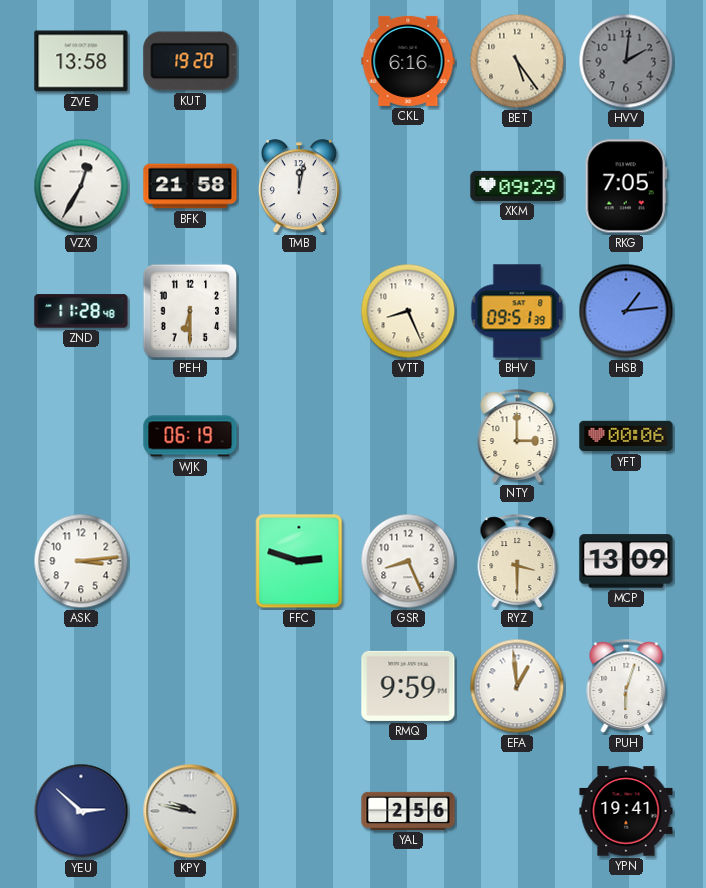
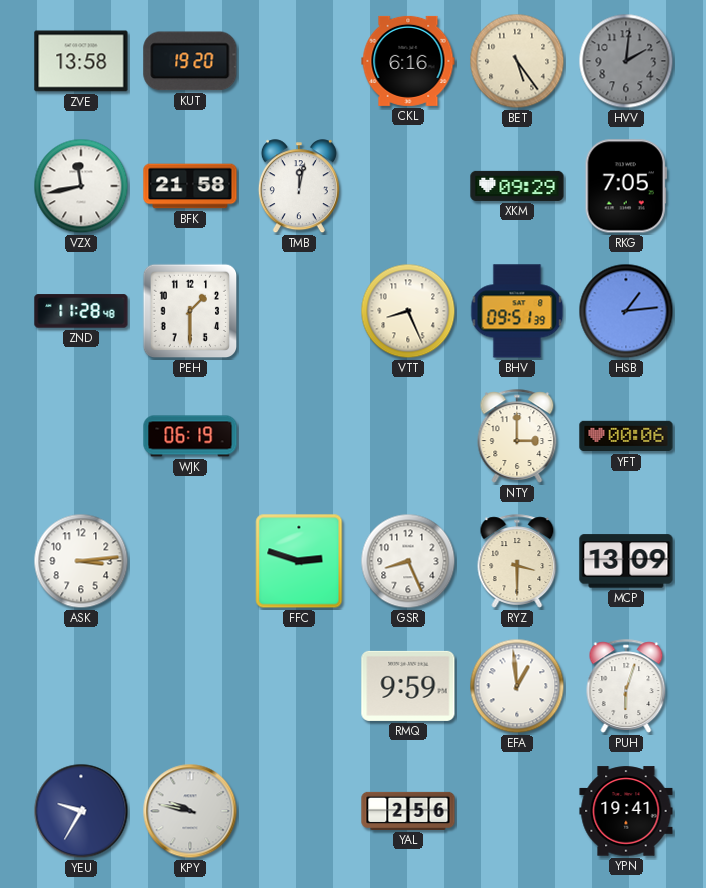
VZX: 12:35 -> 11:43 (81, 186)
PEH: 6:30 -> 1:30 (190, 311)
YEU: 2:52 -> 9:35 (81, 811)
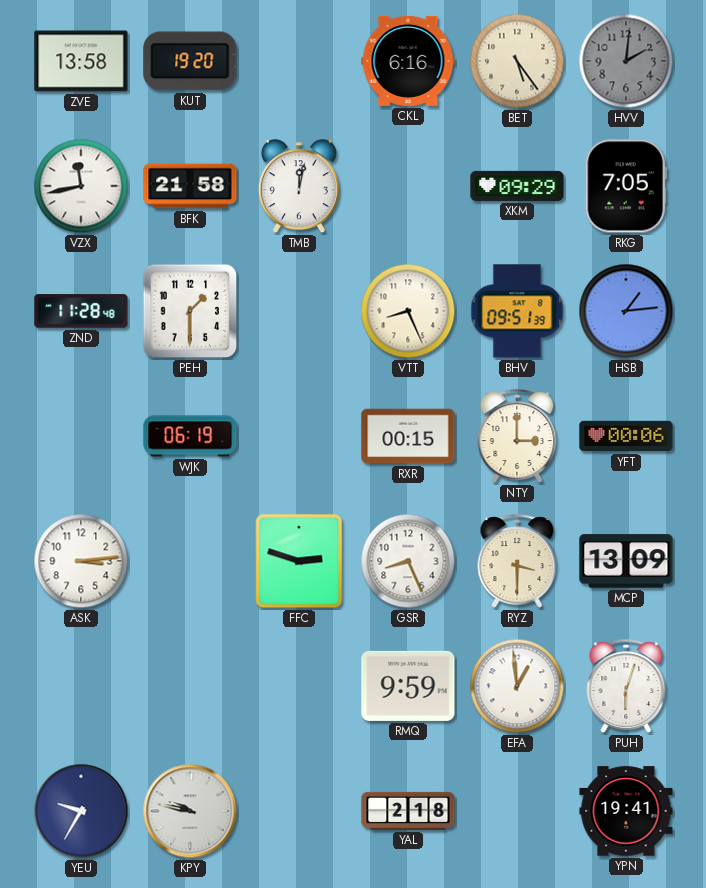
RXR: none -> 00:15 (408, 436)
YAL: 2:56 -> 2:18 (408, 811)
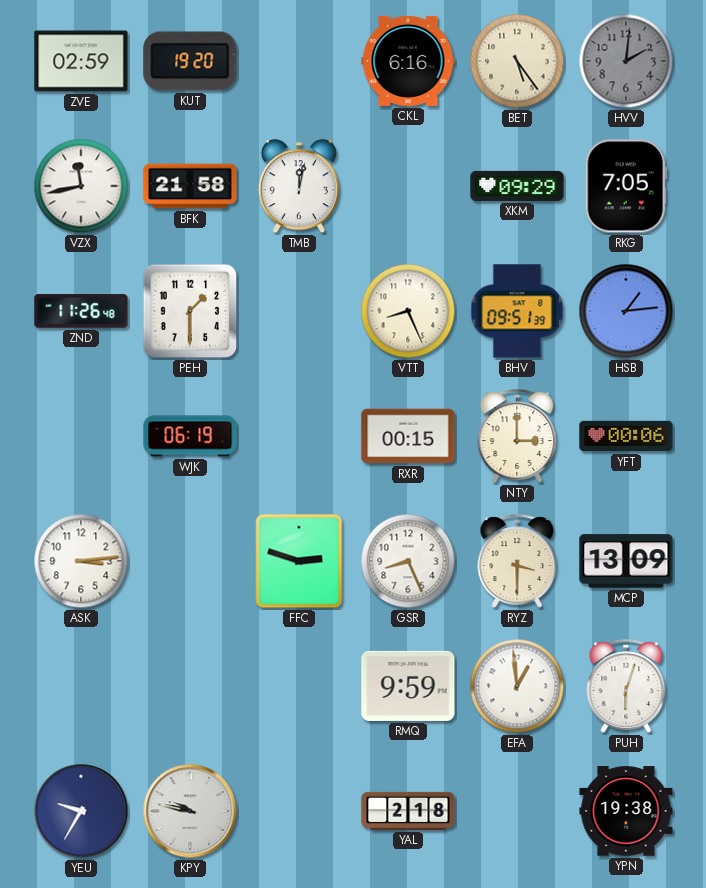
ZVE: 13:58 -> 02:59 (81, 61)
ZND: 11:28 -> 11:26 (81, 311)
YPN: 19:41 -> 19:38 (626, 811)
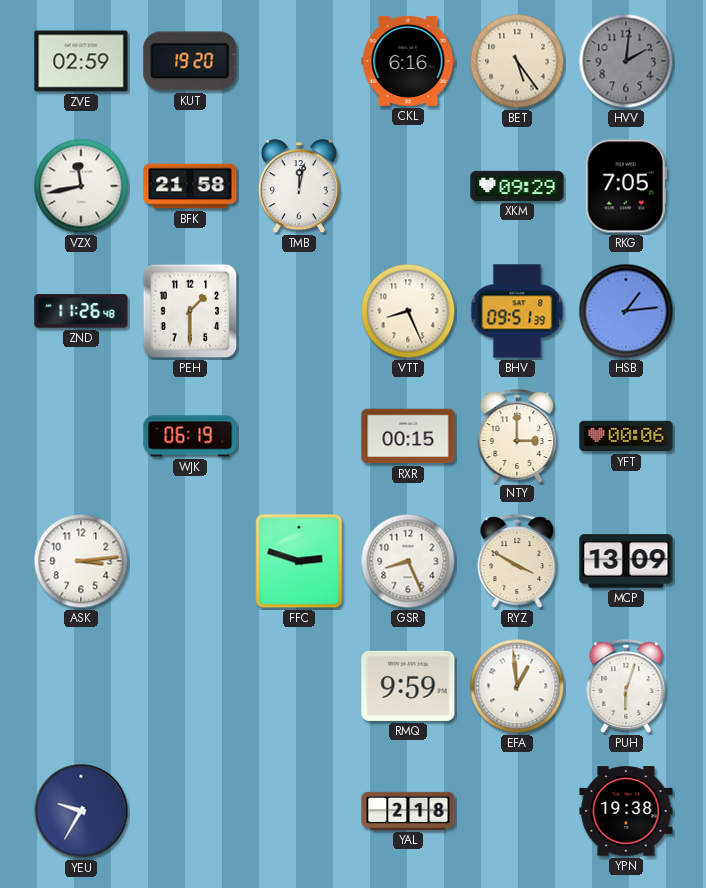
RYZ: 3:30 -> 3:50 (517, 561)
KPY: 9:47 -> none (190, 811)
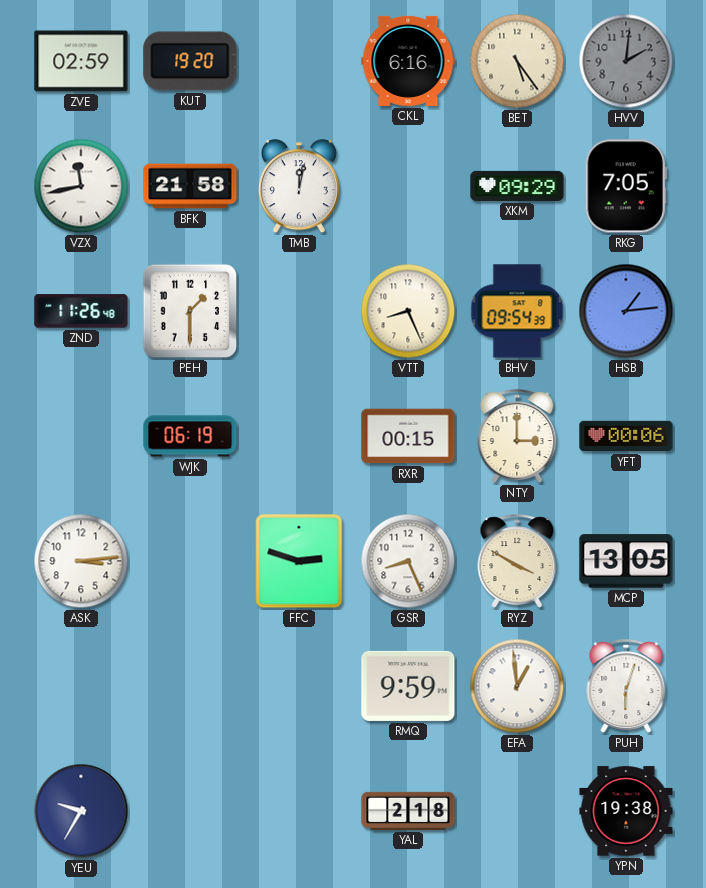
BHV: 09:51 -> 09:54 (517, 311)
MCP: 13:09 -> 13:05 (626, 561)
